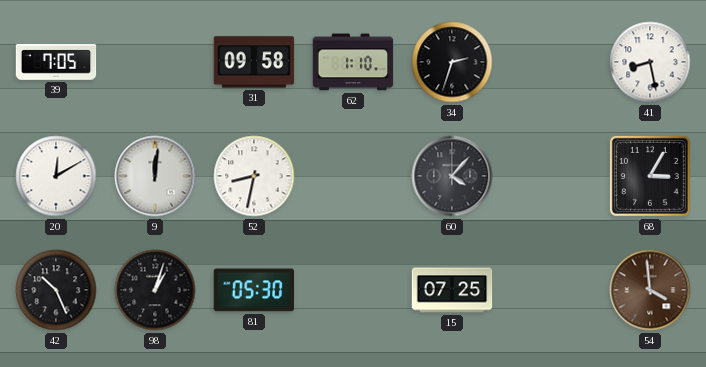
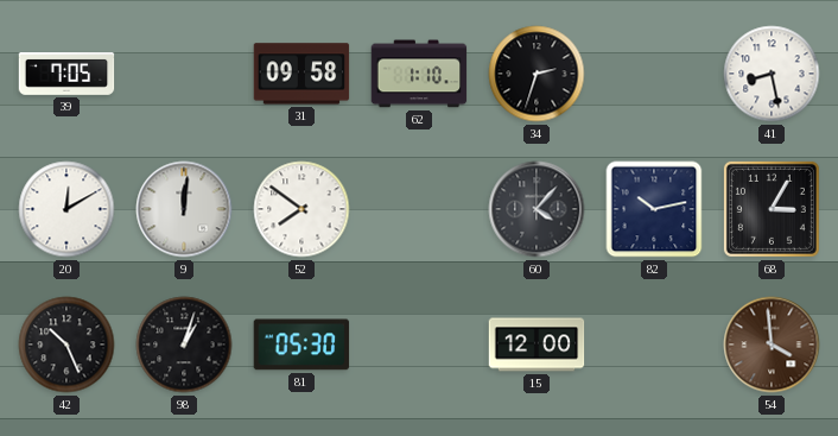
52: 8:32 -> 7:51 (301, 209)
82: none -> 10:13 (654, 209)
15: 07:25 -> 12:00 (537, 345)
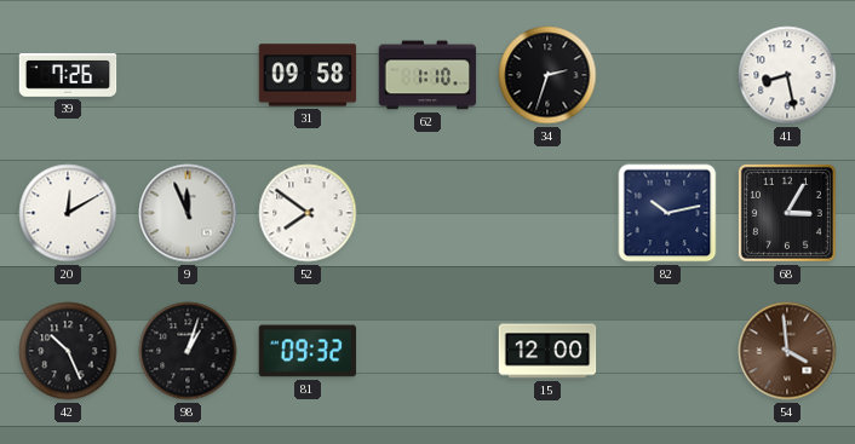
39: 7:05 -> 7:26 (68, 76)
9: 12:01 -> 11:56 (188, 213)
60: 4:07 -> none (537, 209)
81: 05:30 -> 09:32 (308, 351)
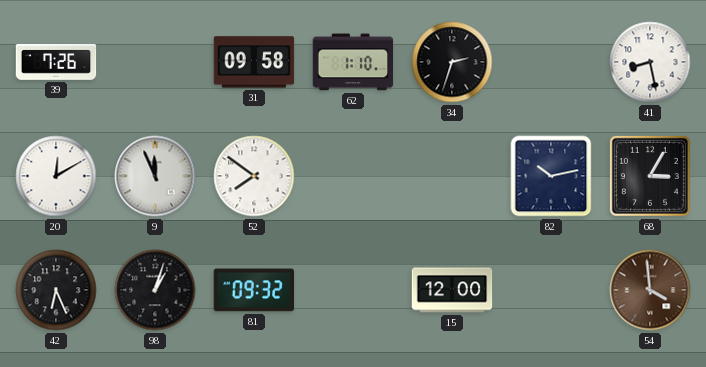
42: 10:26 -> 6:26 (56, 290)
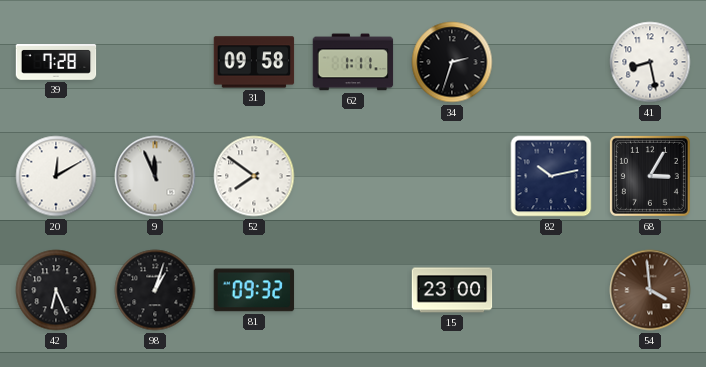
39: 7:26 -> 7:28 (56, 63)
62: 1:10 -> 1:11 (353, 62)
15: 12:00 -> 23:00 (452, 290)
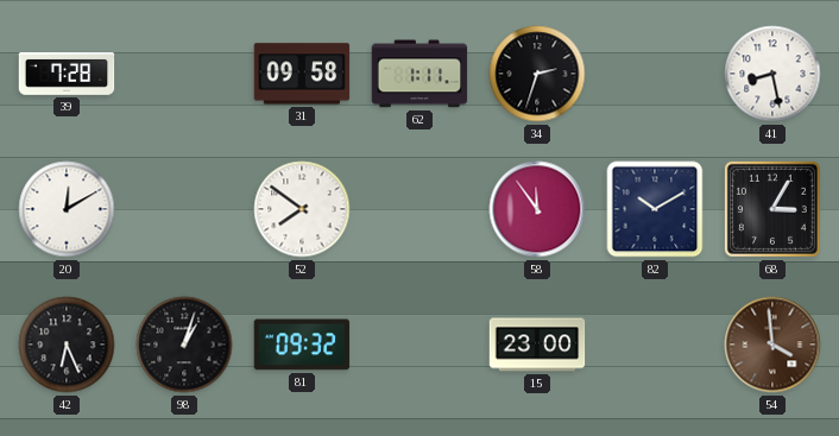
9: 11:56 -> none (155, 176)
58: none -> 11:54 (537, 209)
82: 10:13 -> 10:10 (655, 209)
